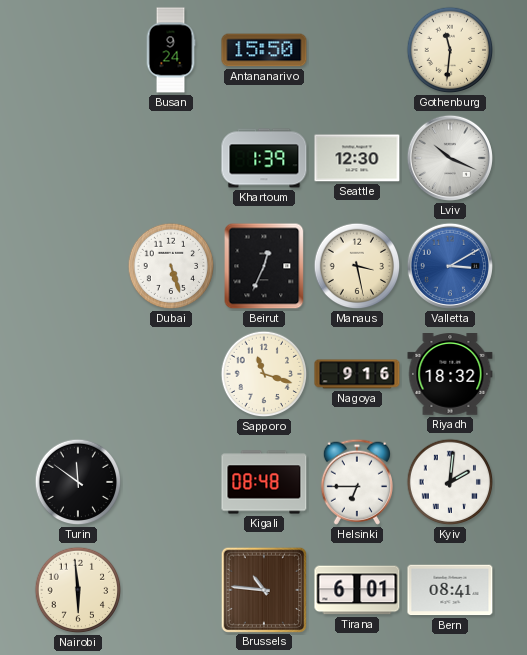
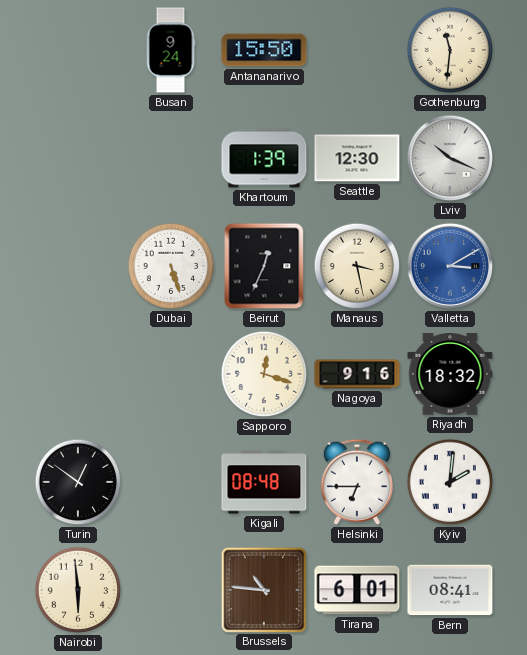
Sapporo: 11:18 -> 12:18 (264, 374)
Turin: 11:51 -> 12:51 (78, 482)
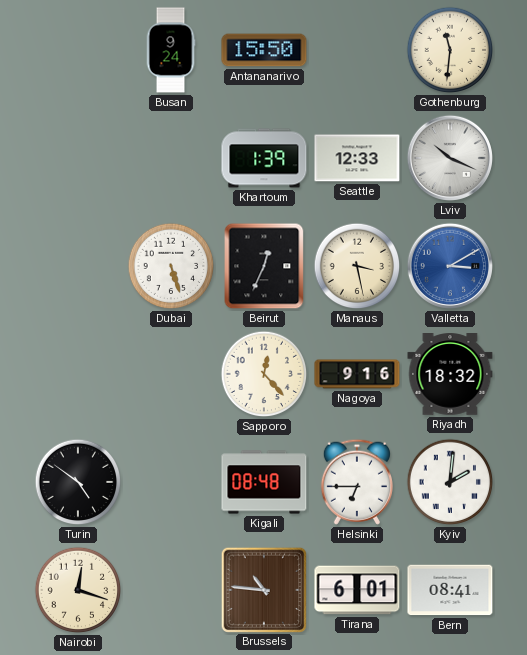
Seattle: 12:30 -> 12:33 (357, 158)
Sapporo: 12:18 -> 12:23 (264, 374)
Turin: 12:51 -> 4:51 (78, 482)
Nairobi: 5:59 -> 12:18 (78, 590)
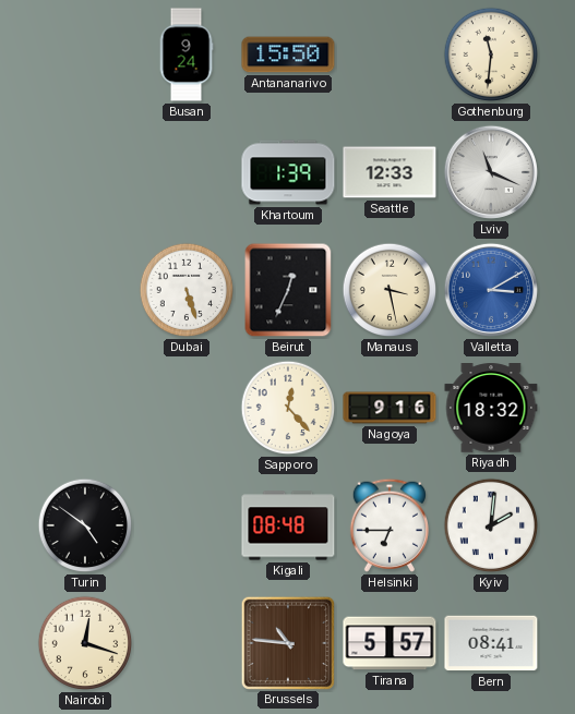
Lviv: 10:19 -> 11:19 (491, 172)
Tirana: 6:01 -> 5:57 (390, 643)
